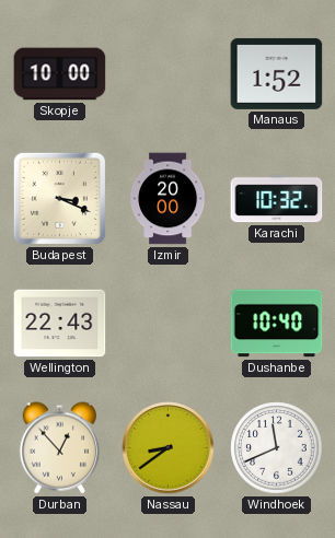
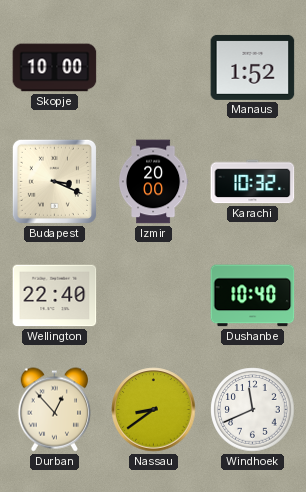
Wellington: 22:43 -> 22:40 (55, 296)
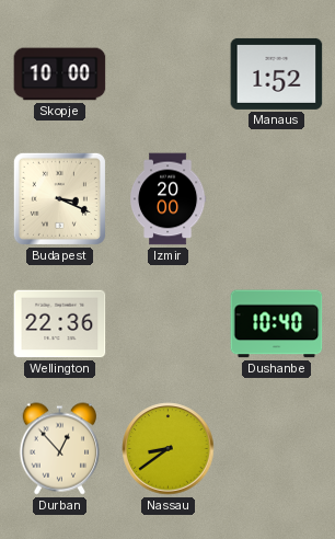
Karachi: 10:32 -> none (253, 182)
Wellington: 22:40 -> 22:36 (60, 324)
Windhoek: 11:41 -> none (253, 410)
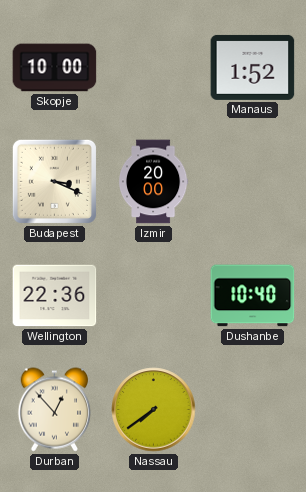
Nassau: 8:39 -> 7:39 (154, 410)
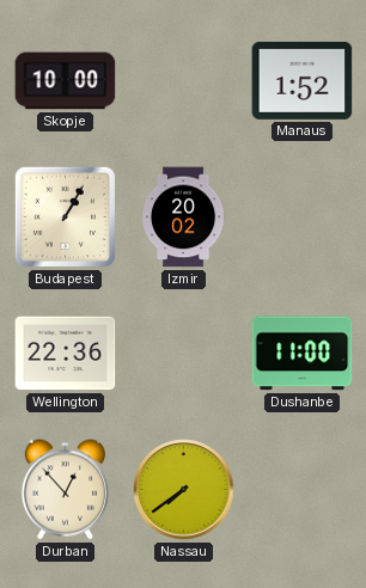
Budapest: 3:19 -> 1:05 (65, 216)
Izmir: 20:00 -> 20:02 (183, 218)
Dushanbe: 10:40 -> 11:00 (303, 354)
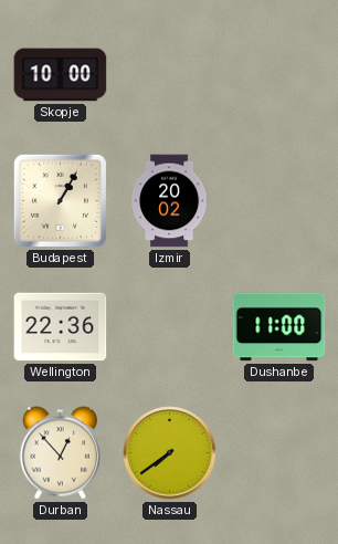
Manaus: 1:52 -> none (303, 80)
